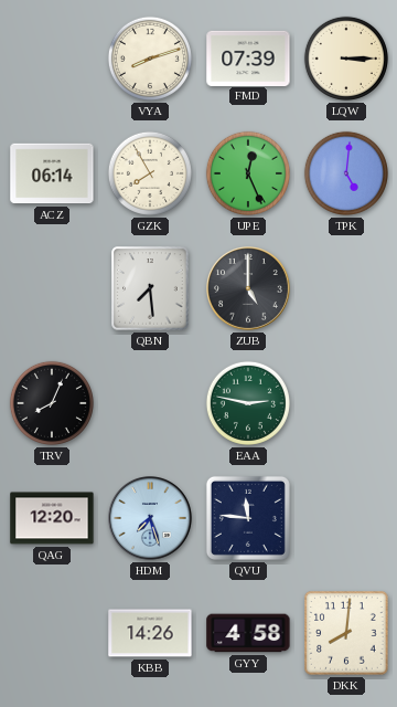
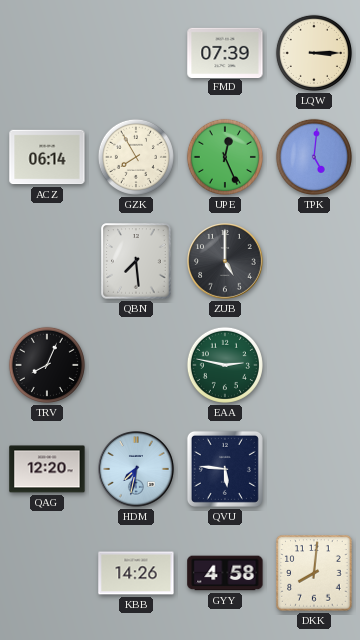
VYA: 8:12 -> none (150, 59)
HDM: 7:27 -> 7:32 (137, 470)
QVU: 11:46 -> 5:46 (225, 469)
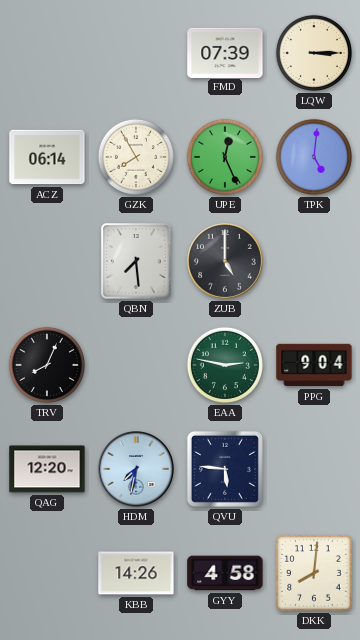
PPG: none -> 9:04 (314, 365)
